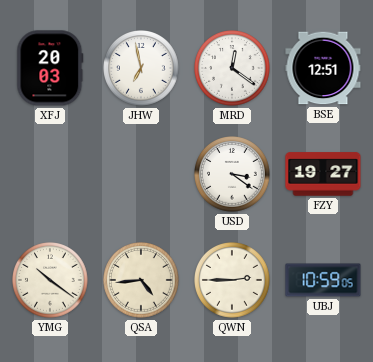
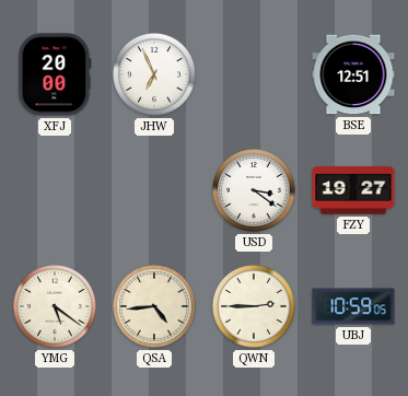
XFJ: 20:03 -> 20:00 (55, 74)
JHW: 6:58 -> 6:56 (155, 75)
MRD: 12:21 -> none (233, 69)
YMG: 10:21 -> 5:21 (56, 307)
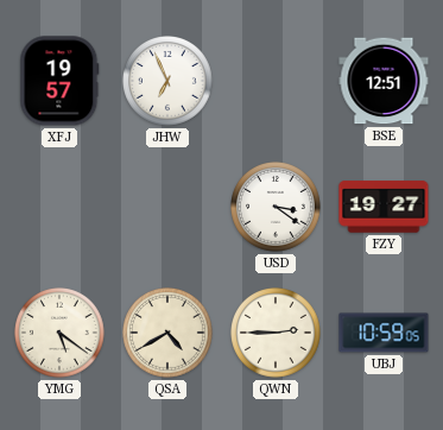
XFJ: 20:00 -> 19:57 (59, 81)
QSA: 4:44 -> 4:40 (169, 334)
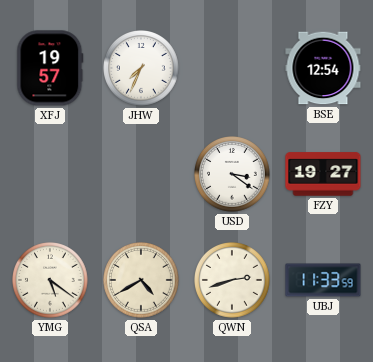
JHW: 6:56 -> 7:34 (142, 69)
BSE: 12:51 -> 12:54 (323, 68)
QWN: 2:45 -> 2:42 (233, 281)
UBJ: 10:59 -> 11:33 (323, 280)
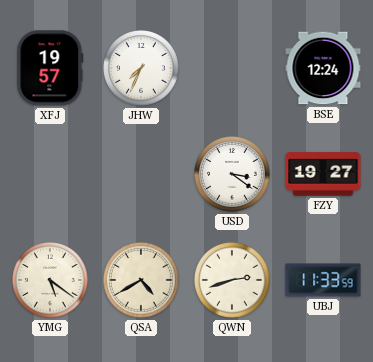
BSE: 12:54 -> 12:24 (323, 68)
